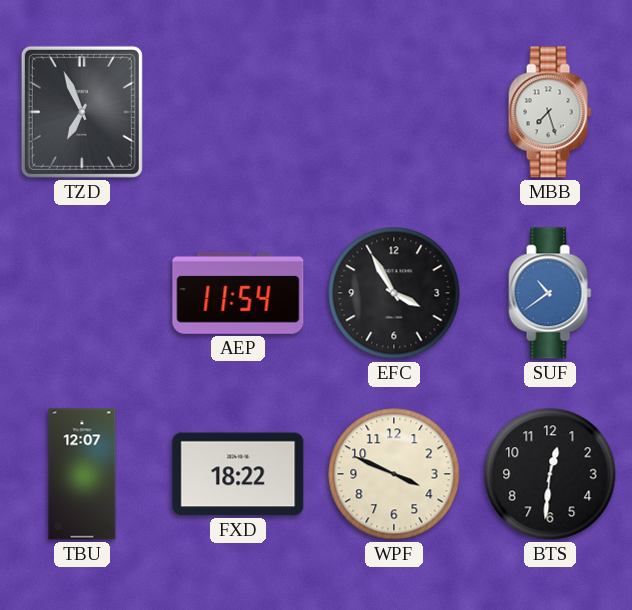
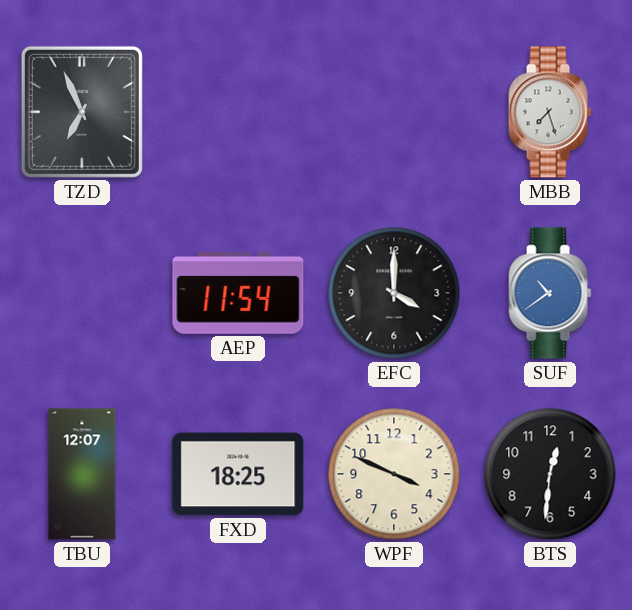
EFC: 3:55 -> 4:00 (394, 293)
FXD: 18:22 -> 18:25 (238, 474)
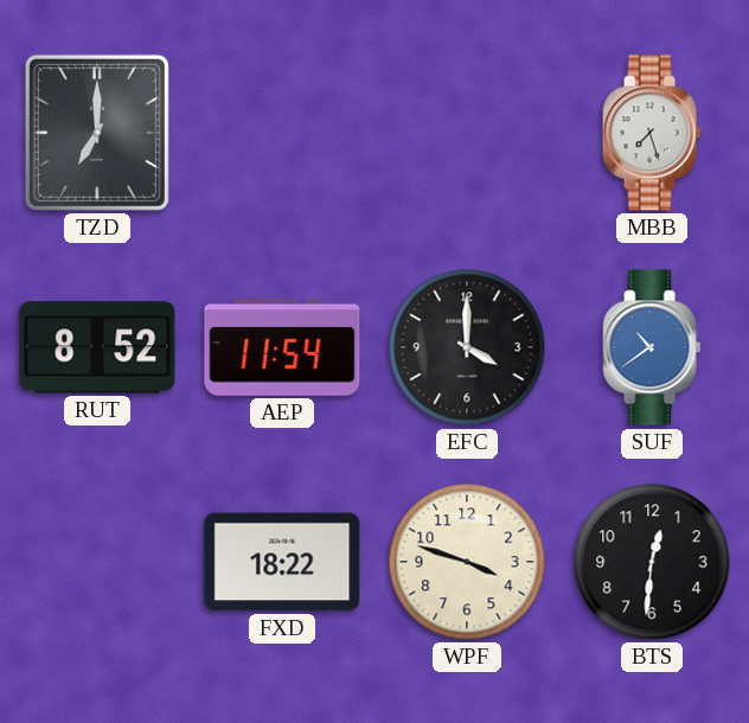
TZD: 6:56 -> 7:00 (97, 133)
RUT: none -> 8:52 (97, 347)
TBU: 12:07 -> none (82, 474)
FXD: 18:25 -> 18:22 (282, 562)
WPF: 3:49 -> 3:48 (467, 562)
